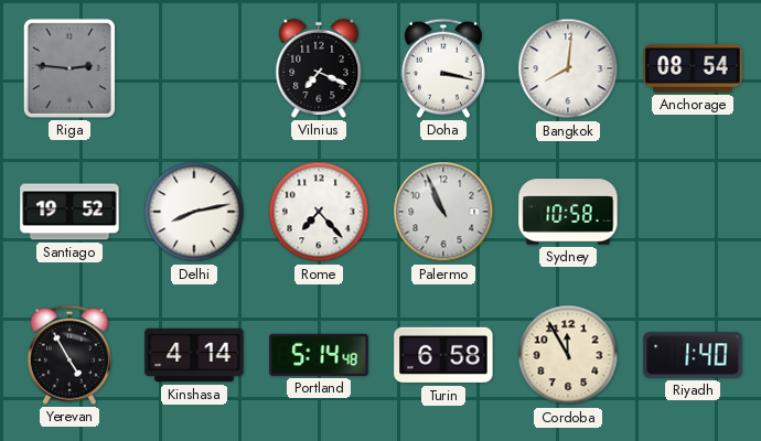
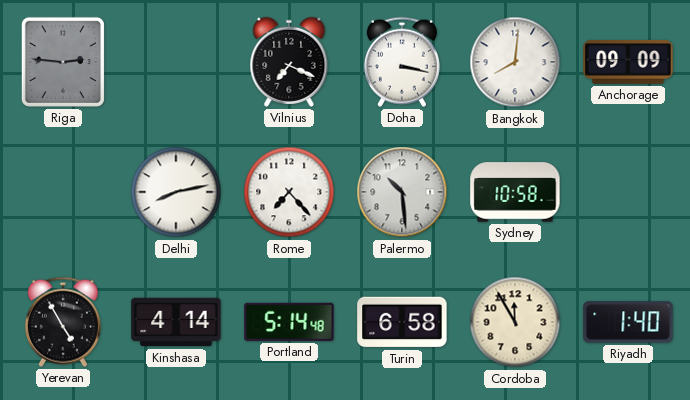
Anchorage: 08:54 -> 09:09 (628, 62)
Santiago: 19:52 -> none (69, 212)
Palermo: 10:56 -> 10:29 (402, 192)
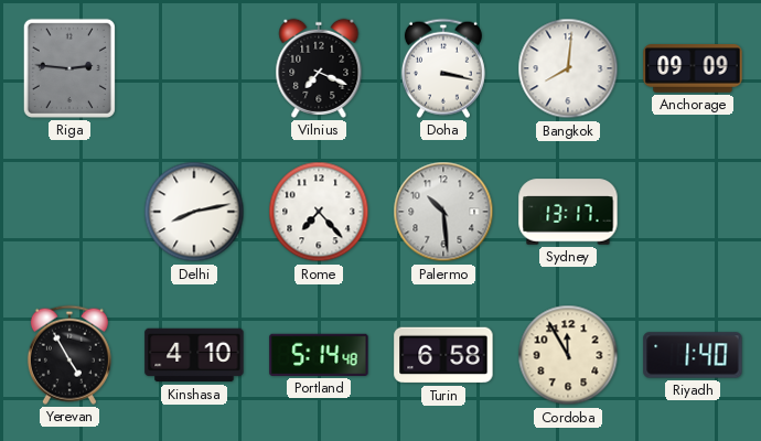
Sydney: 10:58 -> 13:17 (568, 212)
Kinshasa: 4:14 -> 4:10 (194, 355)
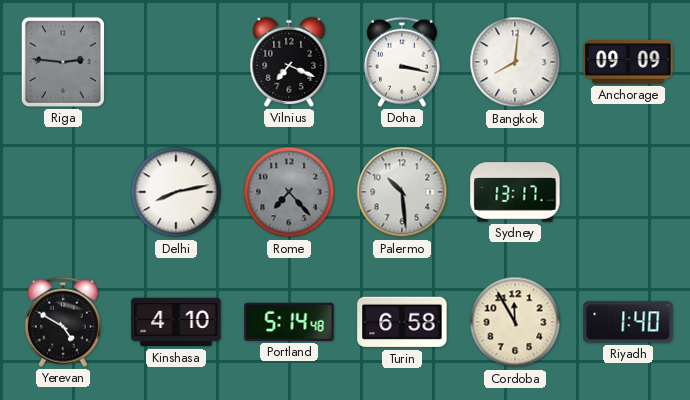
Rome dial: white -> grey (289, 192)
Yerevan: 4:55 -> 4:50 (63, 322)
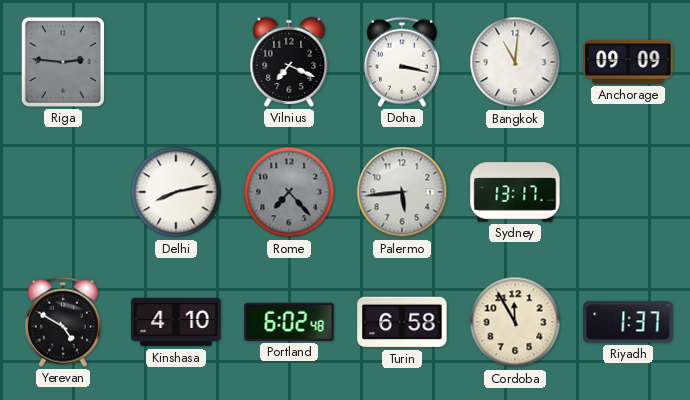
Bangkok: 8:01 -> 11:01 (515, 62)
Palermo: 10:29 -> 5:44 (402, 192)
Portland: 5:14 -> 6:02 (289, 322)
Riyadh: 1:40 -> 1:37 (628, 322)
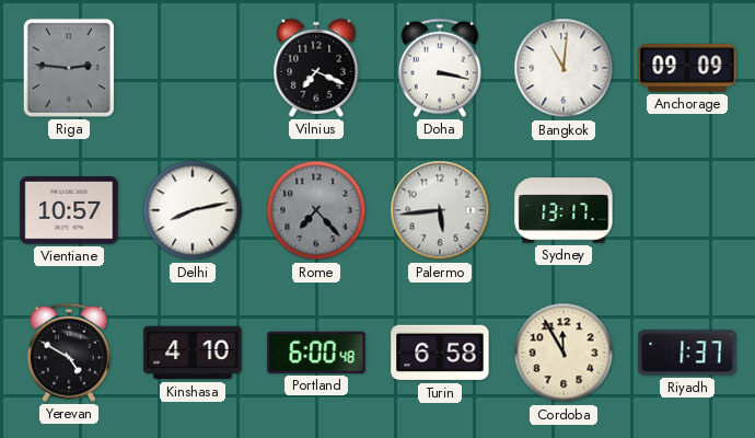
Vientiane: none -> 10:57 (69, 210)
Portland: 6:02 -> 6:00 (316, 353)
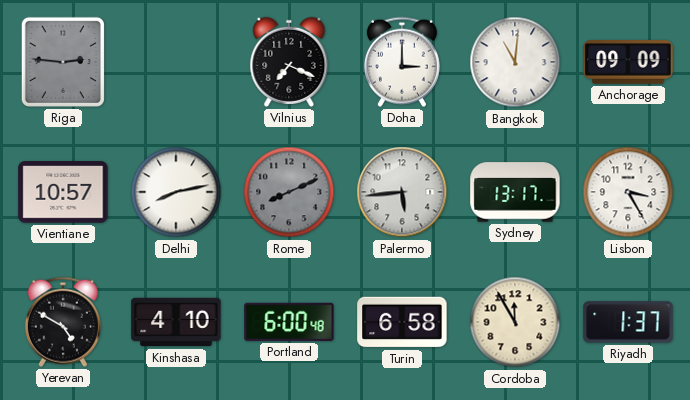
Doha: 3:17 -> 3:00 (402, 62)
Rome: 7:23 -> 8:11 (289, 192)
Lisbon: none -> 3:25 (628, 192)
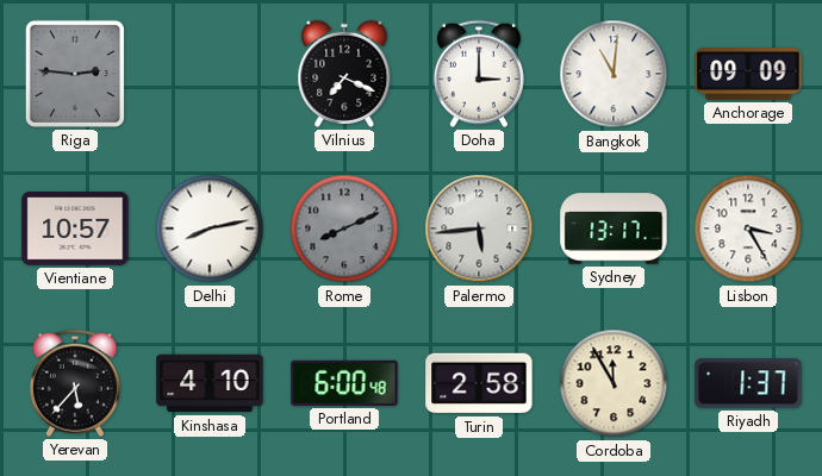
Yerevan: 4:50 -> 5:37 (75, 383)
Turin: 6:58 -> 2:58 (479, 383)
